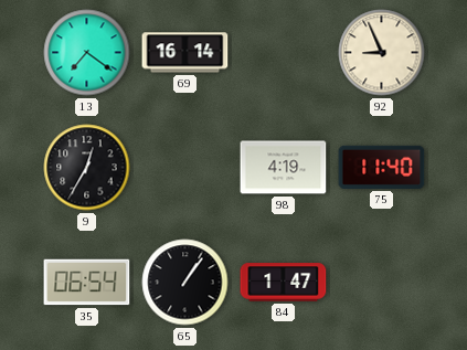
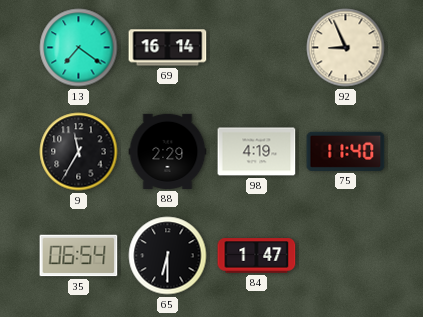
9: 12:35 -> 11:35 (79, 152)
88: none -> 2:29 (168, 151)
65: 1:06 -> 6:30 (168, 256)
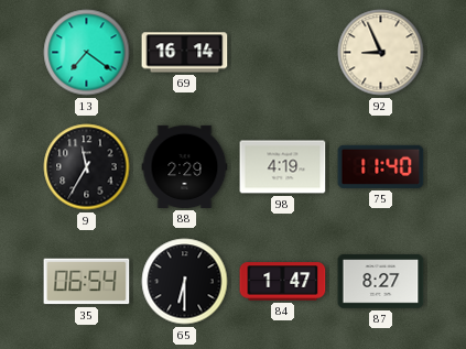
87: none -> 8:27 (381, 282)
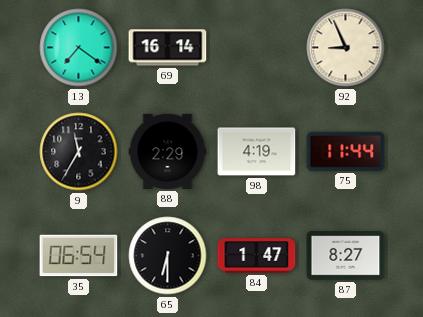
75: 11:40 -> 11:44 (346, 151)
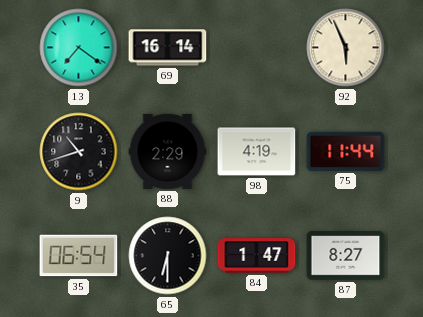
92: 8:56 -> 5:56 (346, 48)
9: 11:35 -> 10:42 (79, 152)
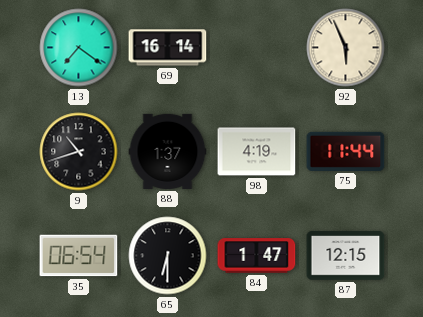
88: 2:29 -> 1:37 (168, 151)
87: 8:27 -> 12:15 (346, 256)
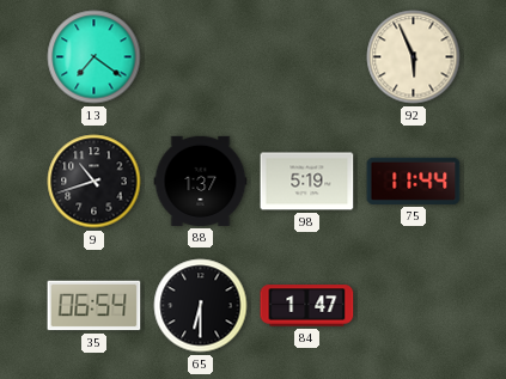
69: 16:14 -> none (168, 48)
98: 4:19 -> 5:19 (307, 182)
87: 12:15 -> none (346, 256)
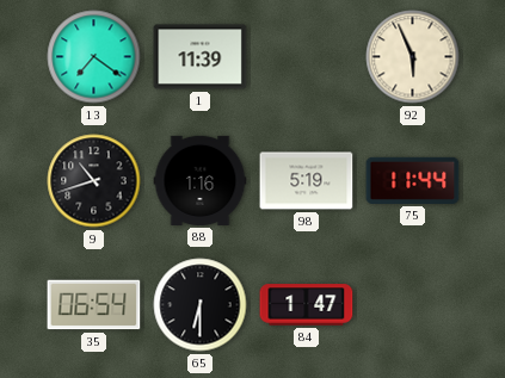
1: none -> 11:39 (201, 57)
88: 1:37 -> 1:16 (201, 180)
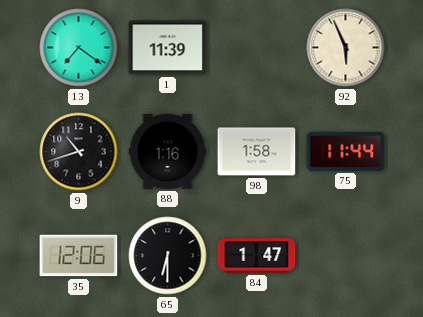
98: 5:19 -> 1:58 (257, 152)
35: 06:54 -> 12:06 (79, 256)
